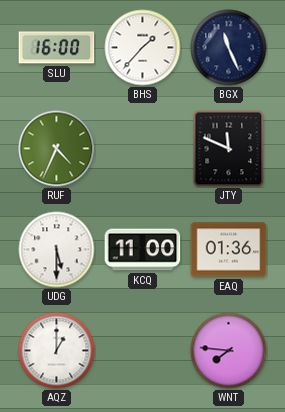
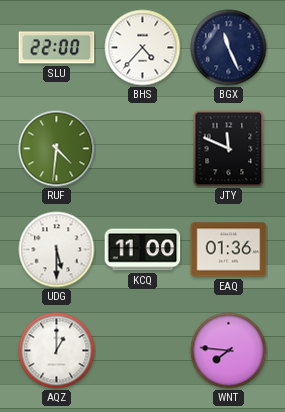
SLU: 16:00 -> 22:00 (57, 48)
BHS: 1:37 -> 4:37 (143, 48)
RUF: 4:34 -> 4:31 (57, 149)
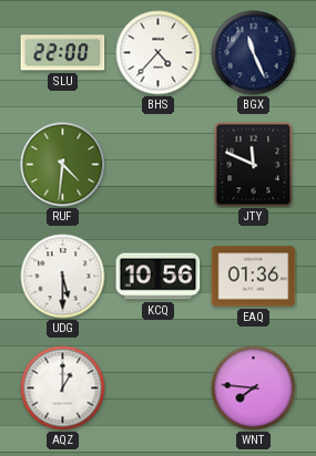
KCQ: 11:00 -> 10:56 (159, 277)
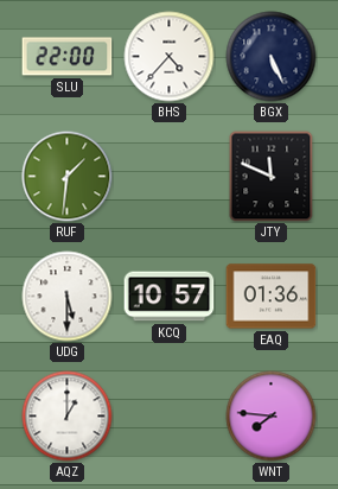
BGX: 11:26 -> 5:26 (272, 57)
RUF: 4:31 -> 1:31 (68, 177)
KCQ: 10:56 -> 10:57 (170, 297)
